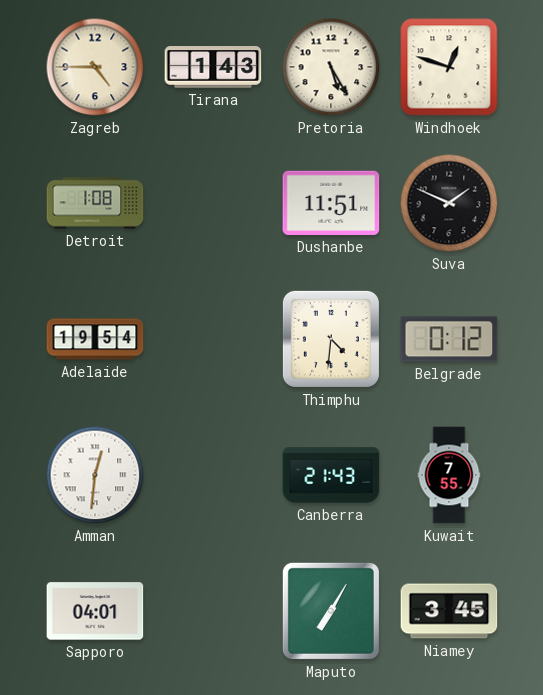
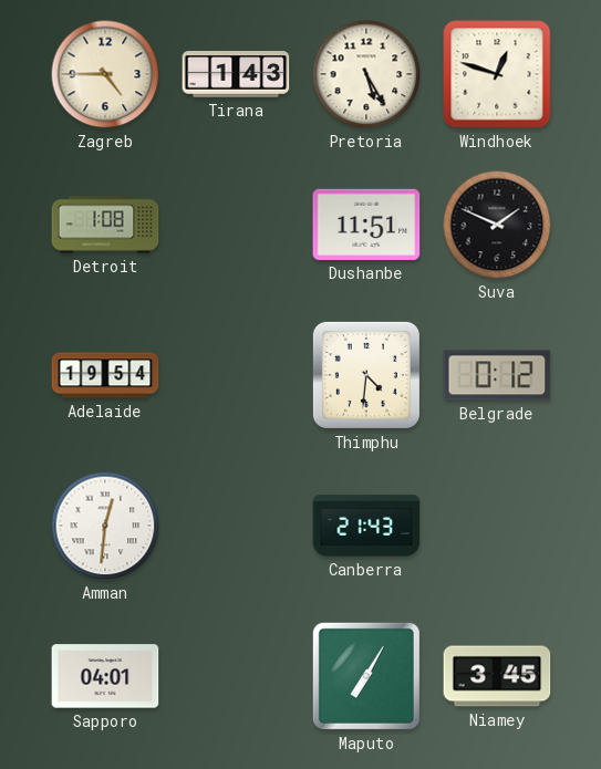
Kuwait: 7:55 -> none (449, 475)
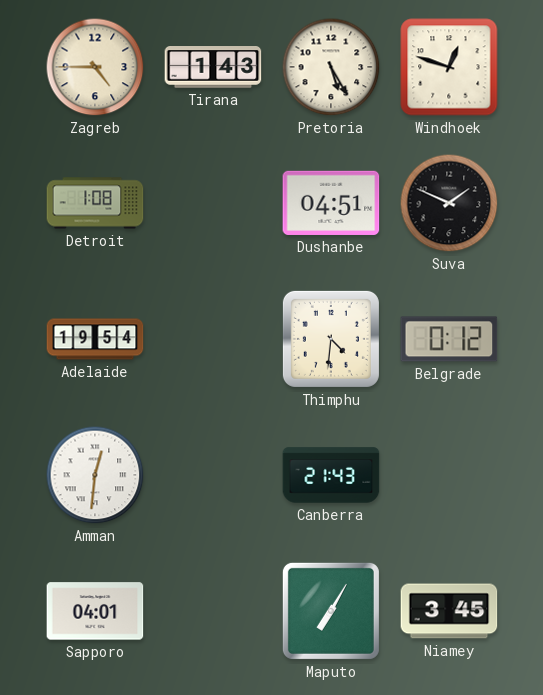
Dushanbe: 11:51 -> 04:51 (331, 203)
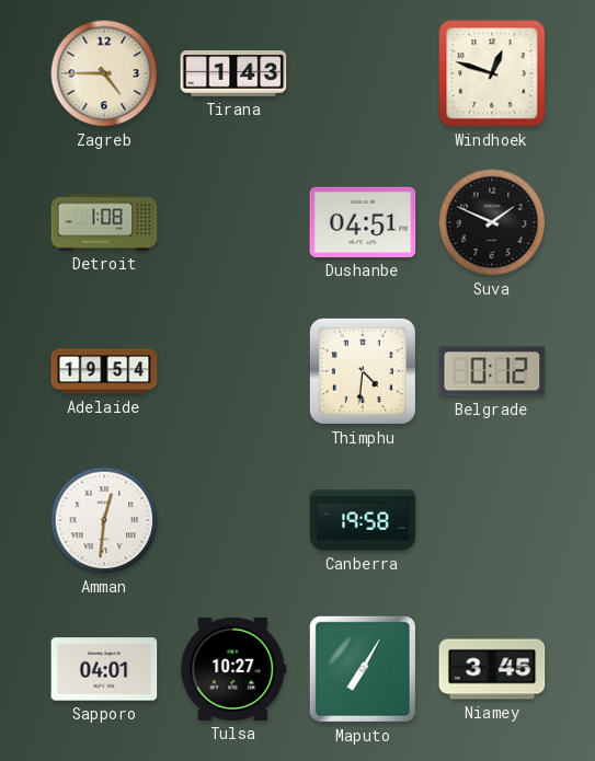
Pretoria: 5:25 -> none (331, 67)
Canberra: 21:43 -> 19:58 (363, 520)
Tulsa: none -> 10:27 (233, 669)
